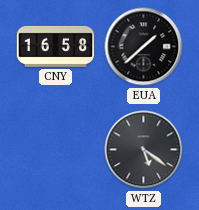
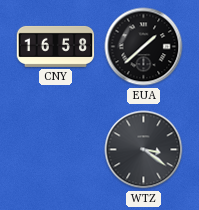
WTZ: 5:21 -> 3:21 (144, 150)
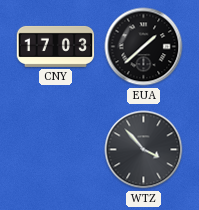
CNY: 16:58 -> 17:03 (56, 46)
WTZ: 3:21 -> 3:53 (144, 150)
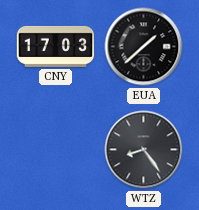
WTZ: 3:53 -> 8:24 (144, 150)
